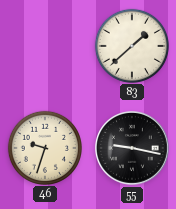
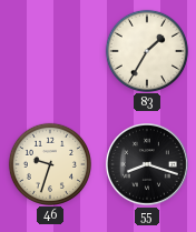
83: 1:38 -> 1:35 (146, 50)
55: 9:17 -> 8:18 (148, 165)
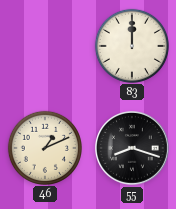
83: 1:35 -> 12:00 (131, 45)
46: 9:33 -> 1:11 (44, 147)
